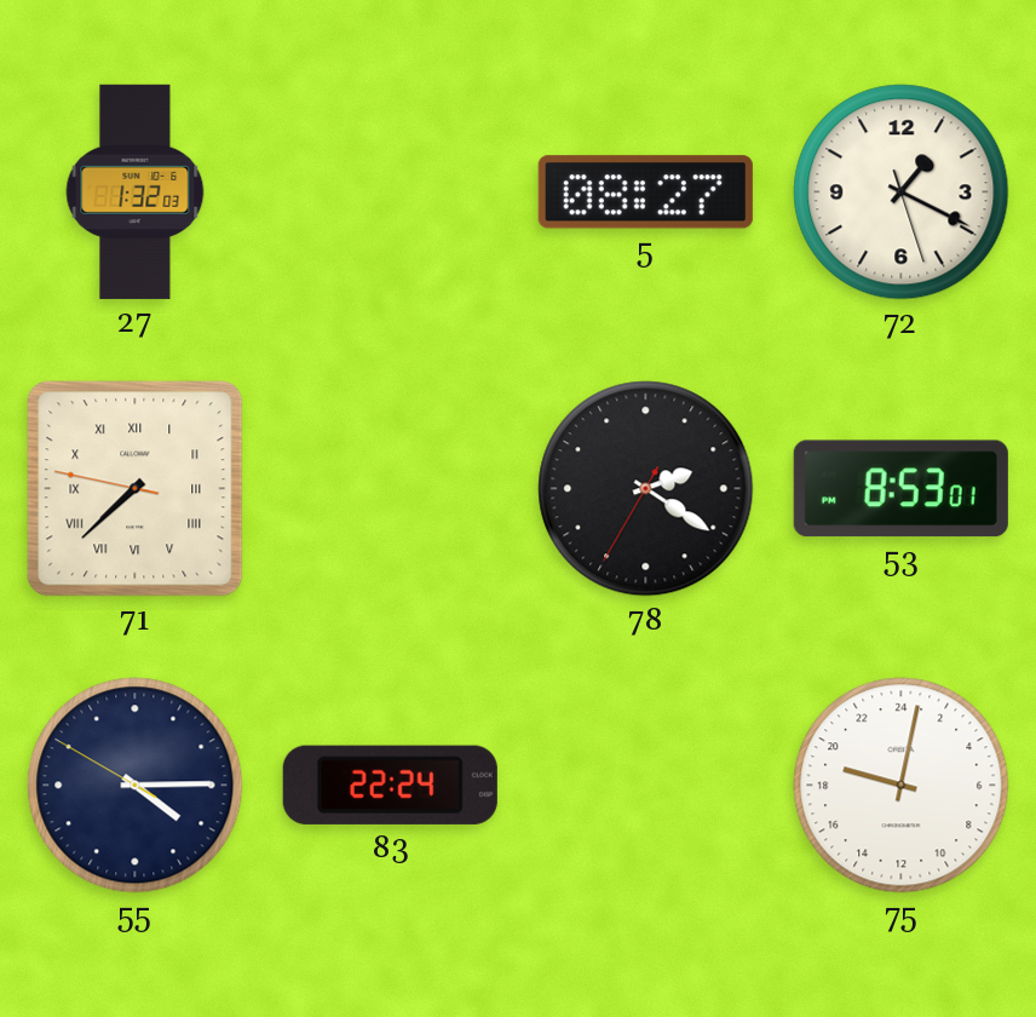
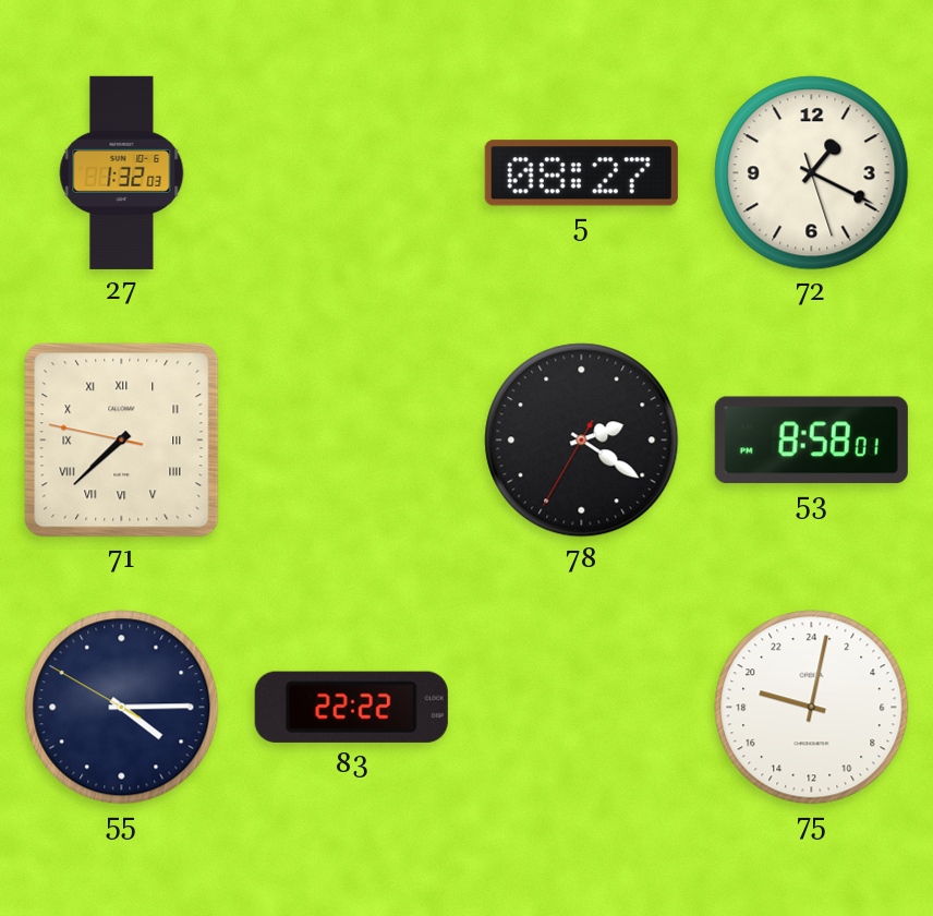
53: 8:53 -> 8:58 (811, 441)
83: 22:24 -> 22:22 (351, 707)
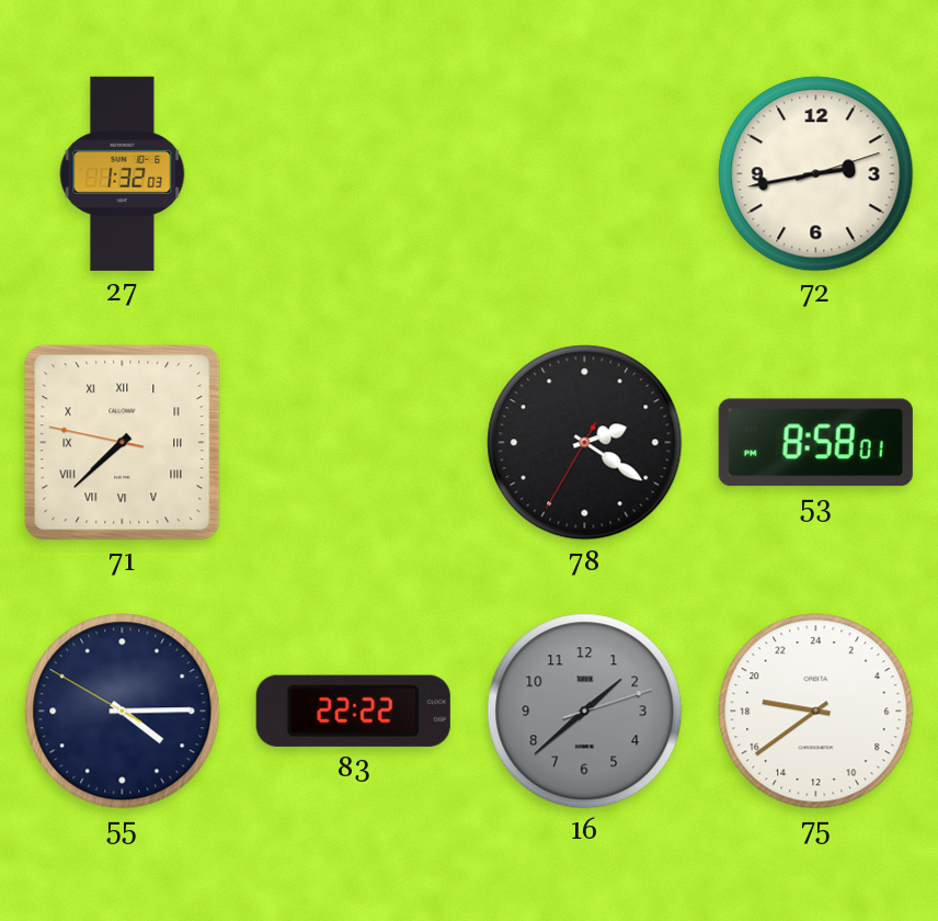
5: 08:27 -> none (581, 173)
72: 1:19 -> 2:43 (816, 174)
16: none -> 1:38 (585, 712)
75: 19:02 -> 18:39 (816, 712)
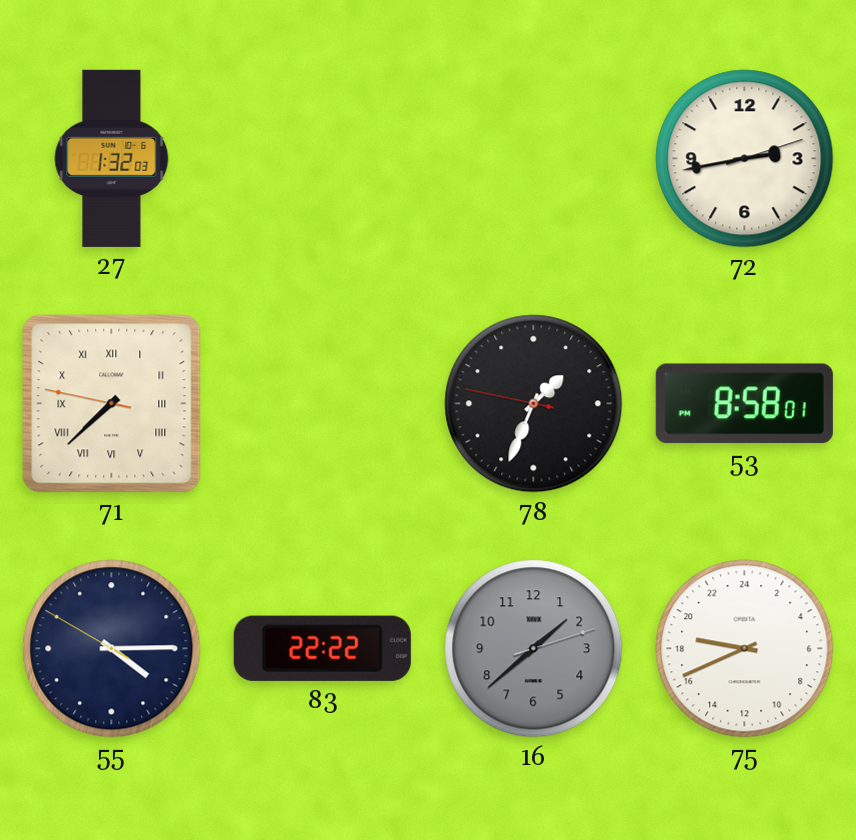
78: 2:20 -> 1:33 (534, 404)
75: 18:39 -> 18:41 (745, 649)
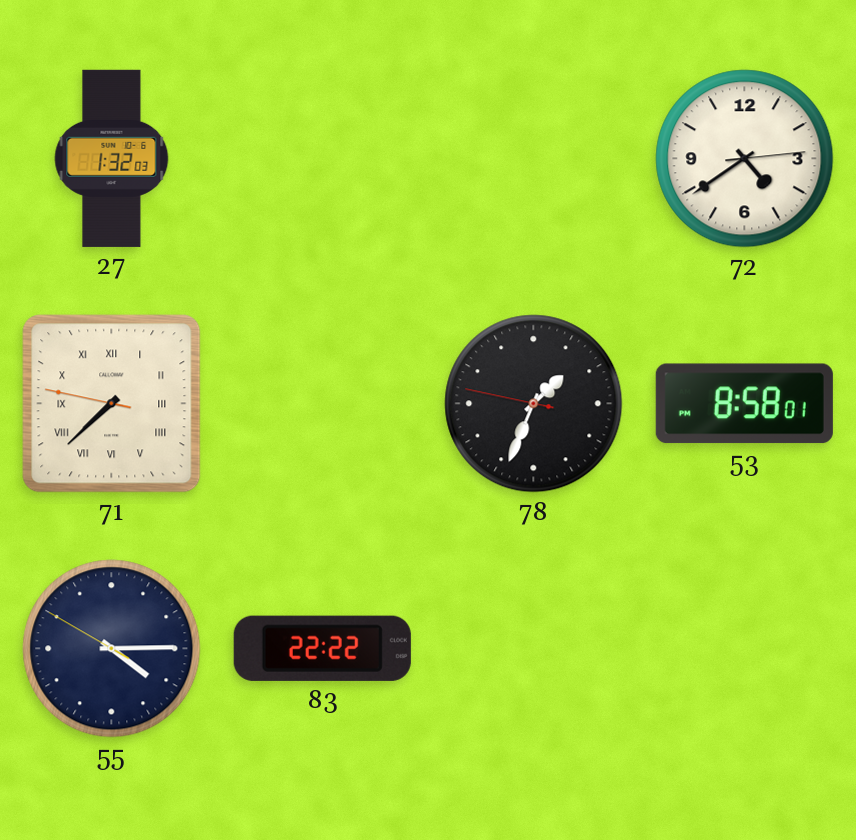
72: 2:43 -> 4:39 (745, 159)
16: 1:38 -> none (534, 649)
75: 18:41 -> none (745, 649)
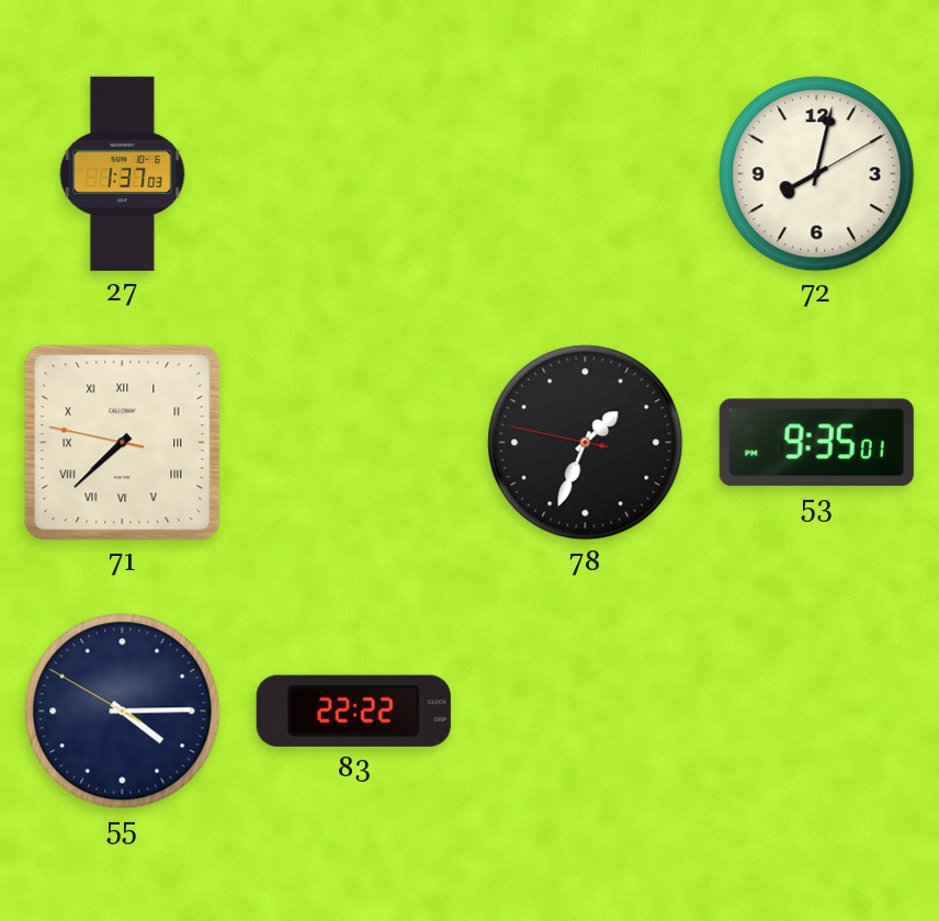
27: 1:32 -> 1:37 (123, 173)
72: 4:39 -> 8:02 (817, 174)
53: 8:58 -> 9:35 (816, 443)
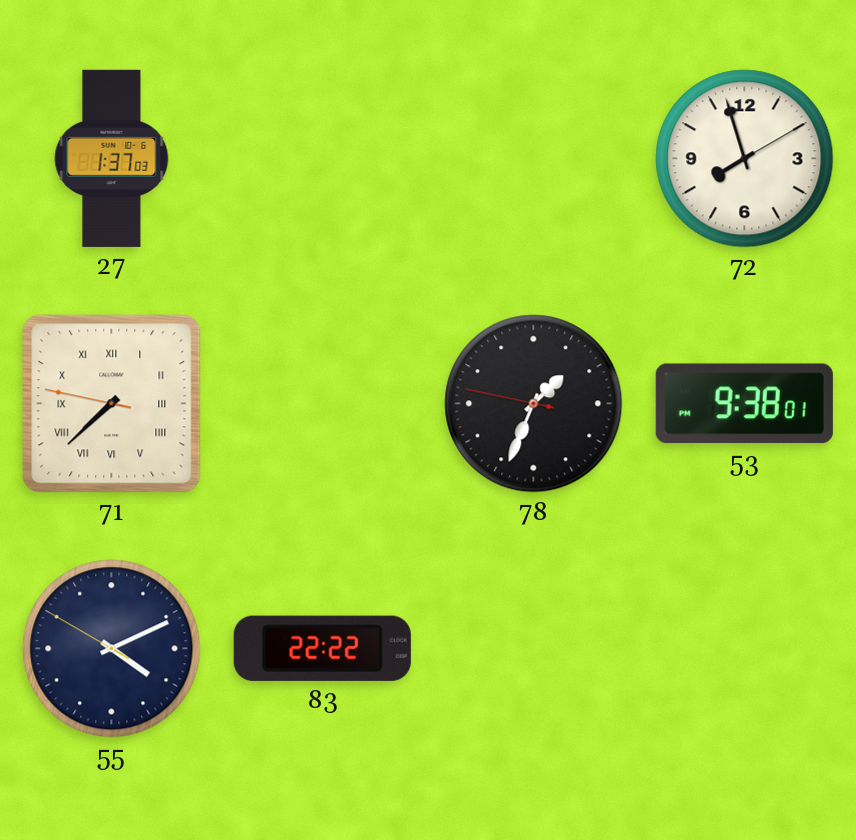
72: 8:02 -> 7:57 (745, 159)
53: 9:35 -> 9:38 (744, 404)
55: 4:14 -> 4:10 (112, 649)
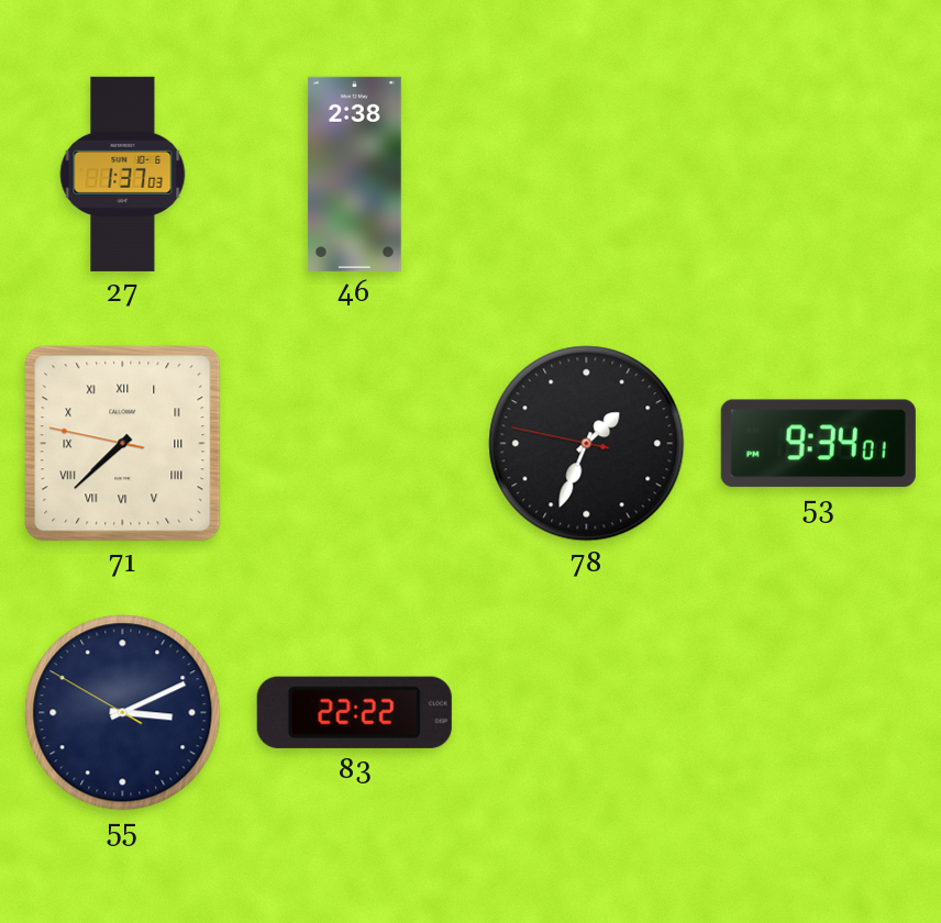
46: none -> 2:38 (355, 174)
72: 7:57 -> none (745, 159)
53: 9:38 -> 9:34 (818, 444)
55: 4:10 -> 3:10 (123, 713)
